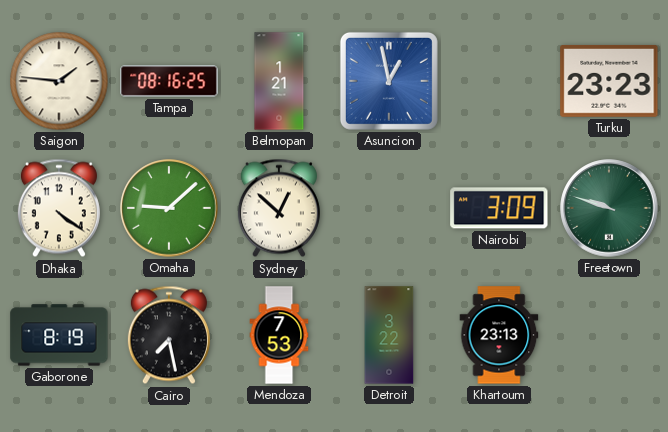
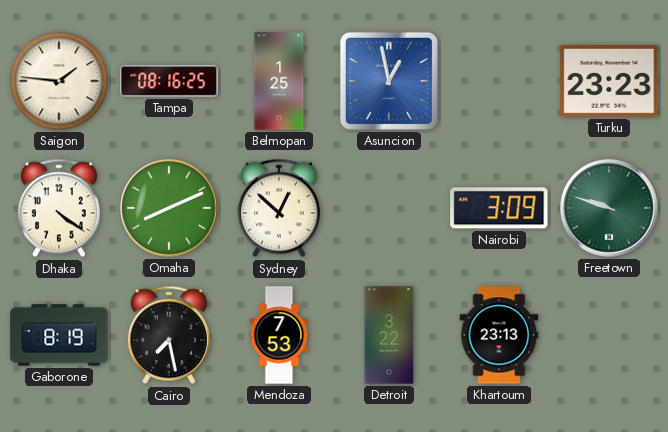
Belmopan: 1:21 -> 1:25 (279, 81)
Omaha: 9:08 -> 8:11 (169, 208)
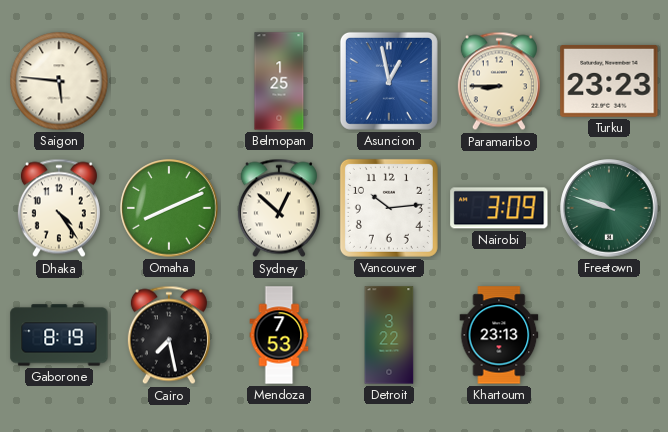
Saigon: 1:46 -> 5:46 (59, 81)
Tampa: 08:16 -> none (169, 81)
Paramaribo: none -> 8:45 (499, 81)
Dhaka: 4:21 -> 4:24 (59, 208)
Vancouver: none -> 10:14 (389, 208)
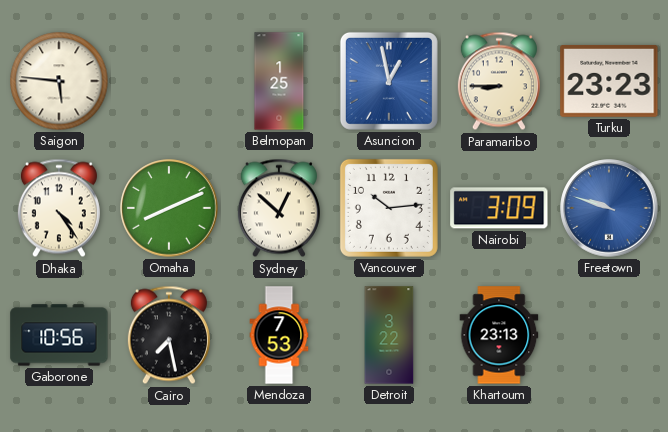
Freetown dial: green -> blue (609, 208)
Gaborone: 8:19 -> 10:56 (59, 335)
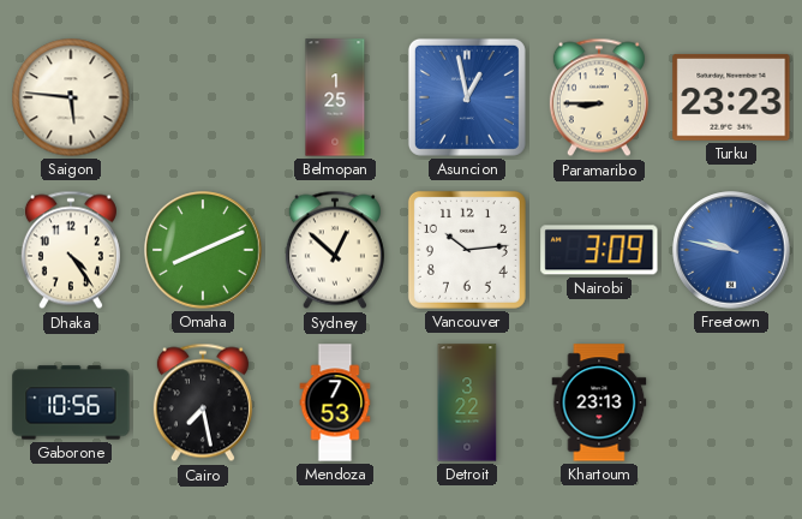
Freetown: 9:48 -> 9:47 (731, 250)
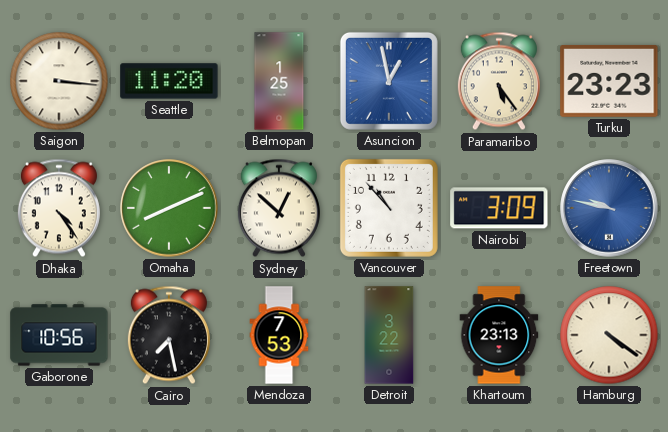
Saigon: 5:46 -> 3:16 (59, 81)
Seattle: none -> 11:20 (169, 81)
Paramaribo: 8:45 -> 5:24 (499, 81)
Vancouver: 10:14 -> 10:53 (389, 208)
Hamburg: none -> 4:21 (609, 335)
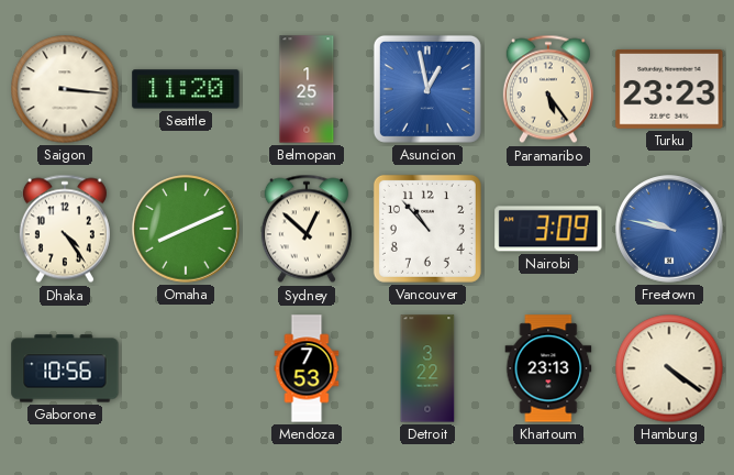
Cairo: 7:28 -> none (169, 335)
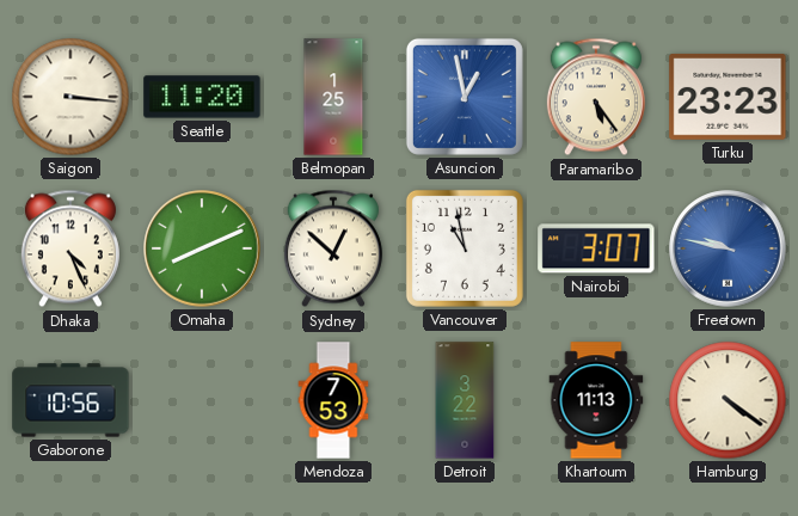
Dhaka: 4:24 -> 4:26 (70, 248)
Vancouver: 10:53 -> 10:58 (465, 248)
Nairobi: 3:09 -> 3:07 (596, 248)
Khartoum: 23:13 -> 11:13 (596, 400)
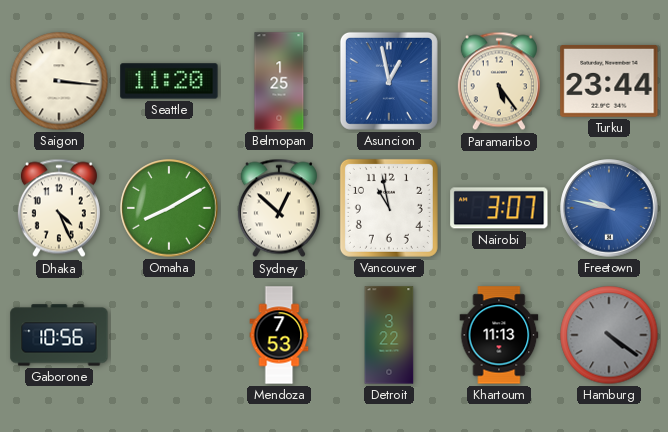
Turku: 23:23 -> 23:44 (609, 81)
Omaha: 8:11 -> 8:10 (169, 208)
Hamburg dial: cream -> grey (609, 335)
